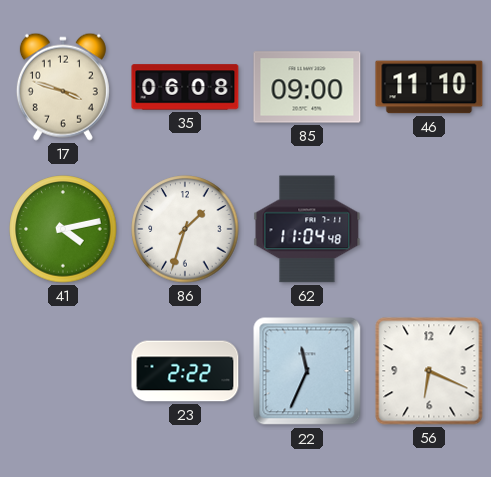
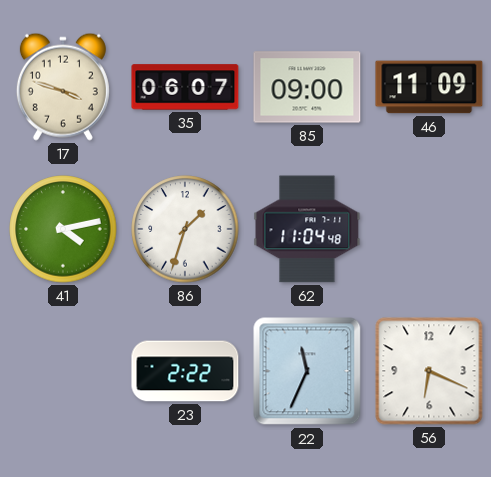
35: 06:08 -> 06:07 (185, 87)
46: 11:10 -> 11:09 (429, 87)
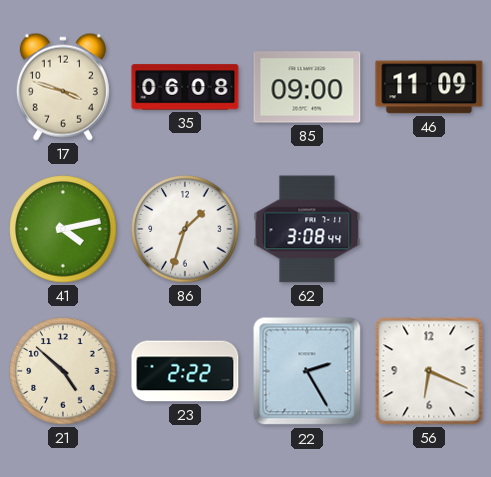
35: 06:07 -> 06:08 (185, 87)
62: 11:04 -> 3:08 (307, 229)
21: none -> 4:52 (63, 371)
22: 11:34 -> 2:25 (307, 371)
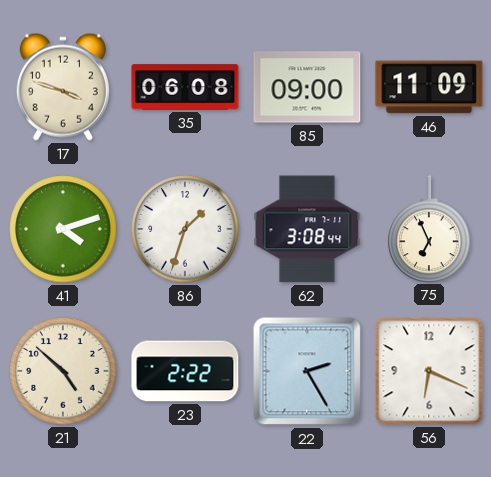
41: 4:13 -> 4:12 (63, 229)
75: none -> 6:56 (429, 229)
